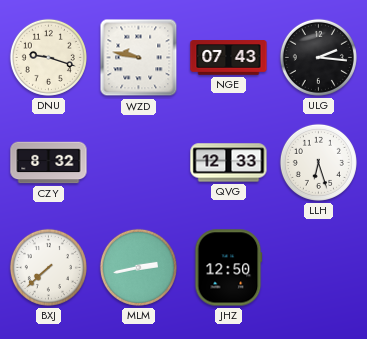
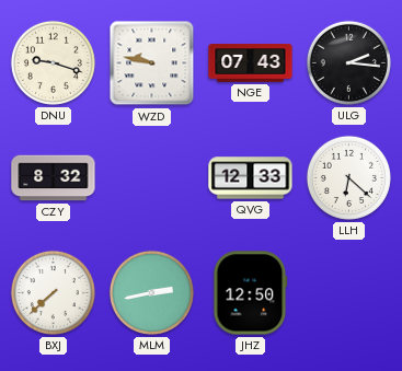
LLH: 6:27 -> 6:22 (348, 177)
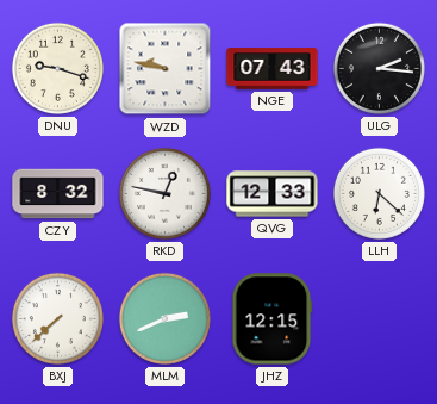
RKD: none -> 12:47 (164, 193)
MLM: 2:43 -> 2:41 (164, 318)
JHZ: 12:50 -> 12:15 (273, 319)
